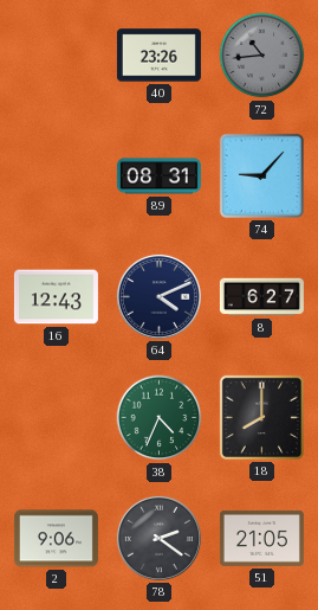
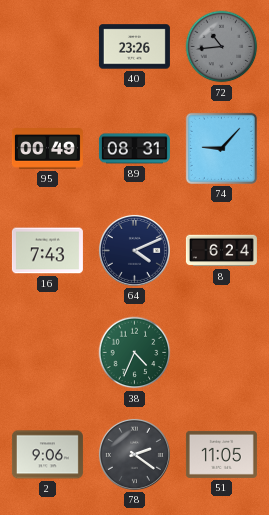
95: none -> 00:49 (47, 149)
16: 12:43 -> 7:43 (47, 251)
8: 6:27 -> 6:24 (221, 251)
18: 8:00 -> none (261, 417)
51: 21:05 -> 11:05 (221, 454)
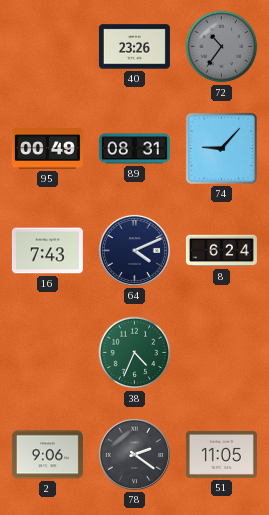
72: 10:44 -> 10:36 (222, 47)
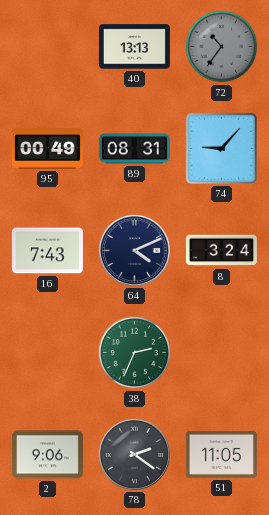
40: 23:26 -> 13:13 (134, 47)
8: 6:24 -> 3:24 (221, 251)
38: 4:34 -> 2:34 (135, 353)
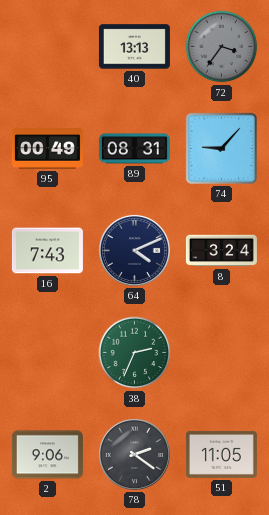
72: 10:36 -> 3:36 (222, 47)
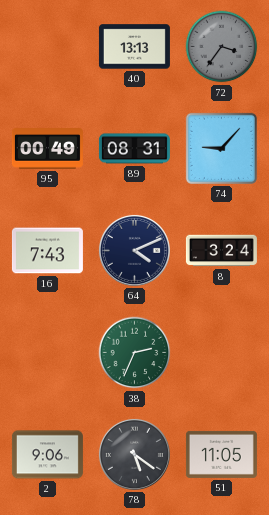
78: 2:21 -> 5:21 (134, 454)
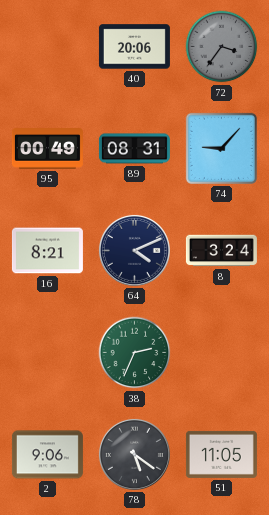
40: 13:13 -> 20:06 (134, 47)
16: 7:43 -> 8:21 (47, 251)
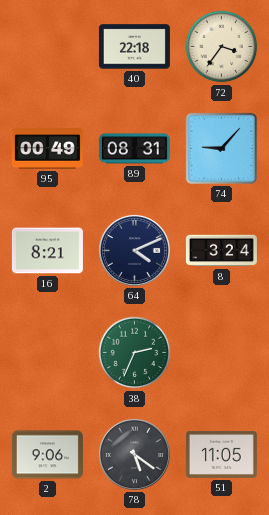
40: 20:06 -> 22:18 (134, 47)
72 dial: grey -> cream (222, 47)
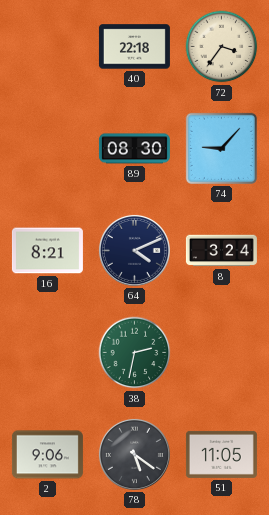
95: 00:49 -> none (47, 149)
89: 08:31 -> 08:30 (134, 149)
38: 2:34 -> 2:32 (135, 353)
